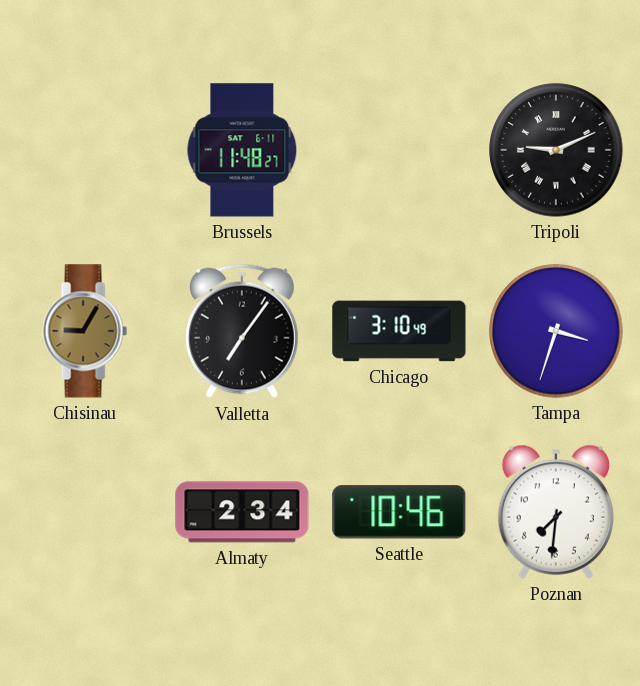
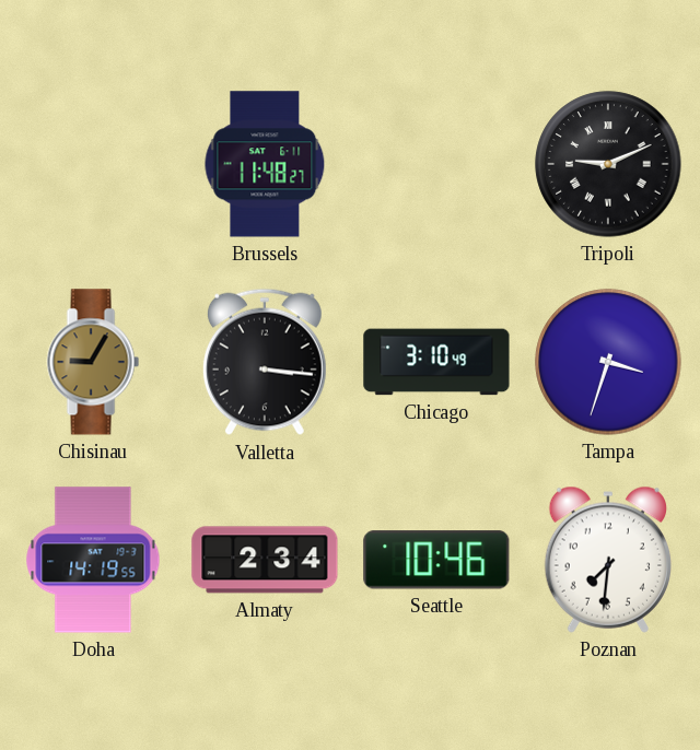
Valletta: 7:06 -> 3:16 (265, 362)
Doha: none -> 14:19 (93, 560)
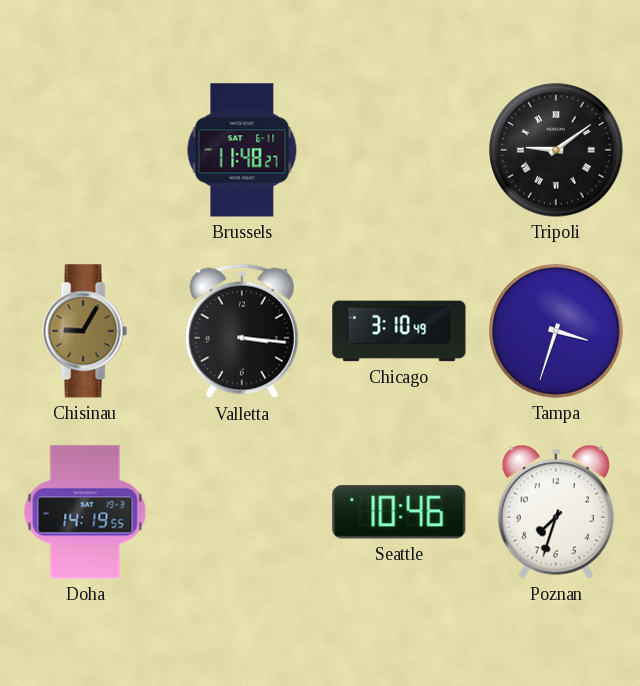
Tripoli: 9:11 -> 9:09 (556, 150)
Almaty: 2:34 -> none (265, 560)
Poznan: 7:31 -> 7:33 (556, 512)
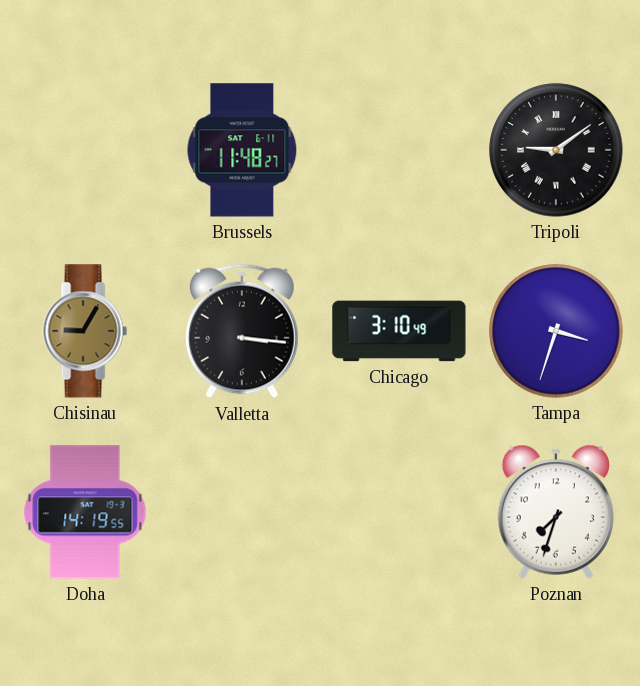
Seattle: 10:46 -> none (399, 512)
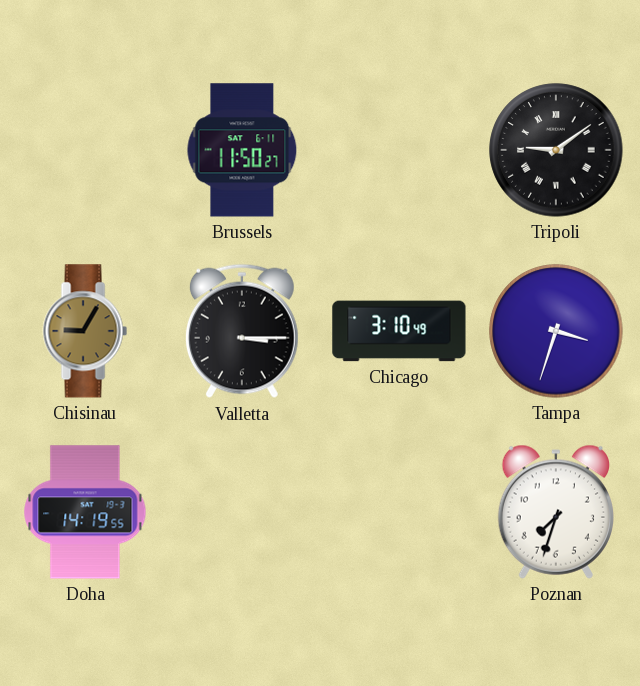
Brussels: 11:48 -> 11:50 (242, 150)
Valletta: 3:16 -> 3:15 (242, 331)
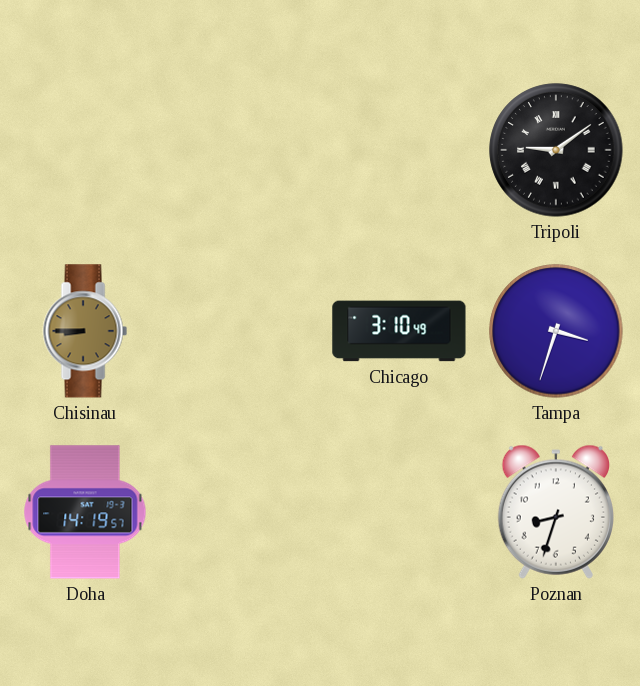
Brussels: 11:50 -> none (242, 150)
Chisinau: 9:05 -> 8:45 (85, 331)
Valletta: 3:15 -> none (242, 331)
Doha: 14:19:55 -> 14:19:57 (85, 512)
Poznan: 7:33 -> 8:33 (556, 512)
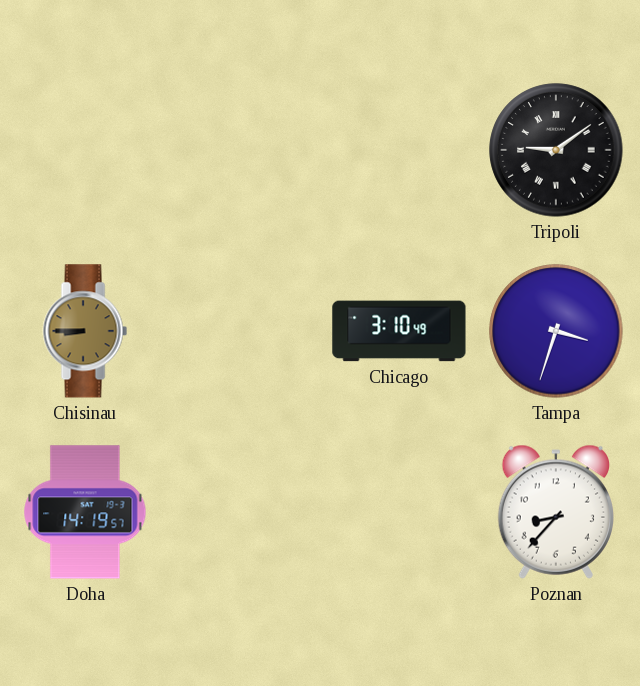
Poznan: 8:33 -> 8:37 (556, 512)
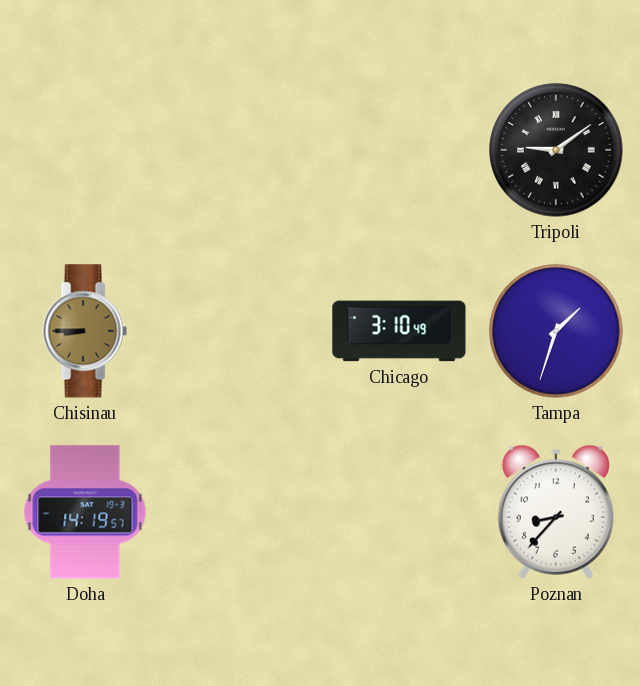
Tampa: 3:33 -> 1:33 (556, 331)
